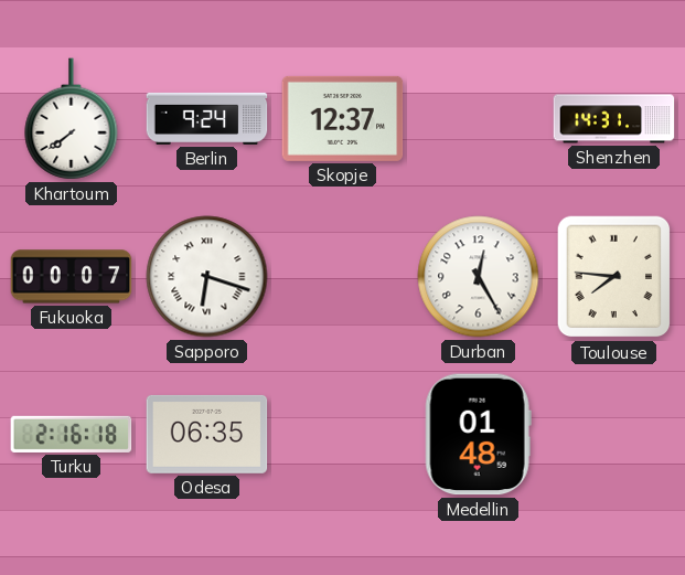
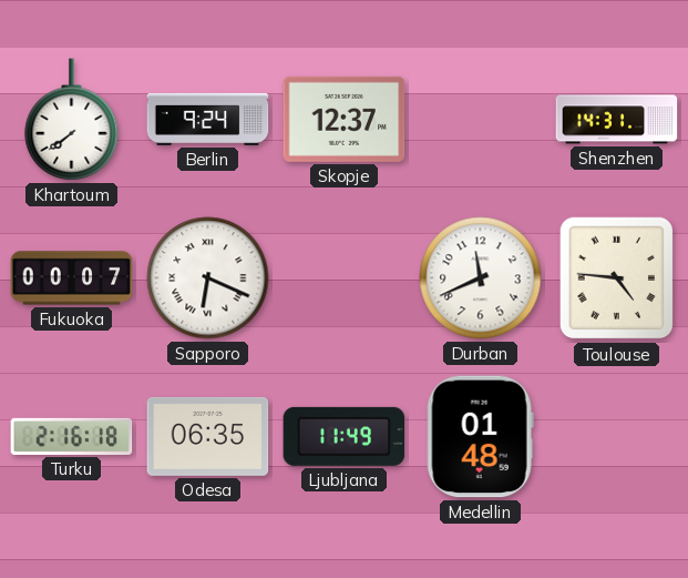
Sapporo: 6:18 -> 6:19 (208, 278)
Durban: 12:25 -> 11:41 (481, 278)
Toulouse: 7:46 -> 4:46 (617, 278)
Ljubljana: none -> 11:49 (345, 436)
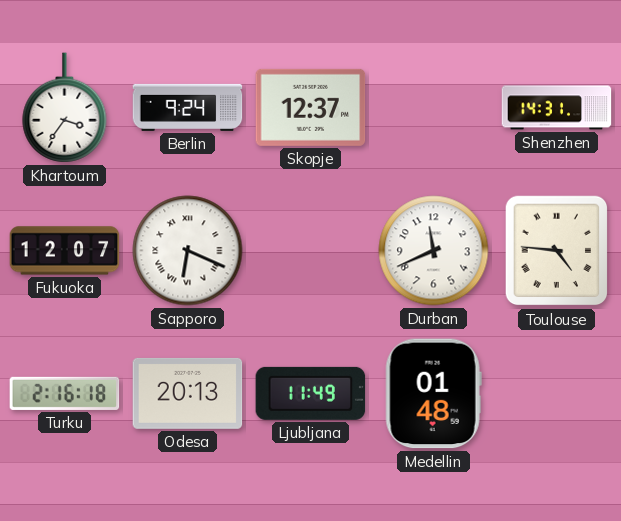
Khartoum: 7:39 -> 3:36 (65, 108)
Fukuoka: 00:07 -> 12:07 (65, 251)
Odesa: 06:35 -> 20:13 (188, 393)
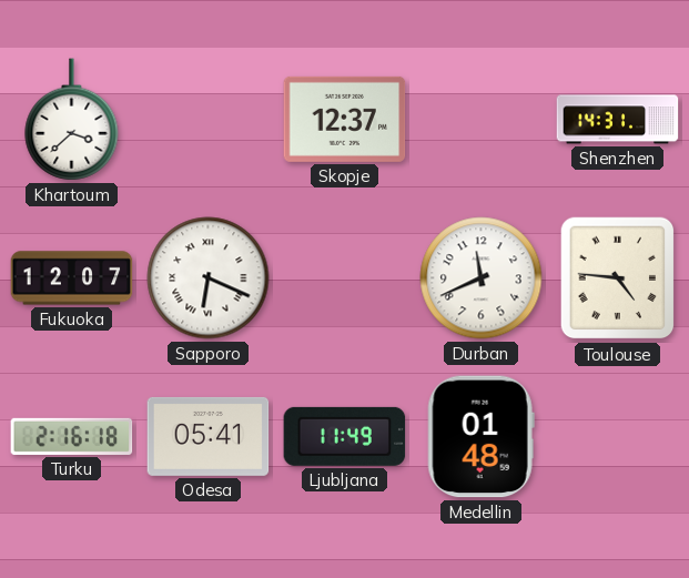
Khartoum: 3:36 -> 3:38 (72, 120)
Berlin: 9:24 -> none (188, 107)
Odesa: 20:13 -> 05:41 (209, 436)
